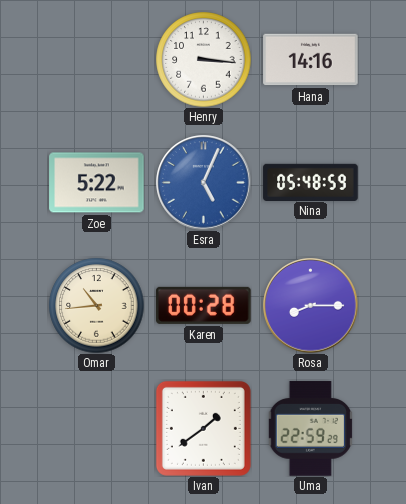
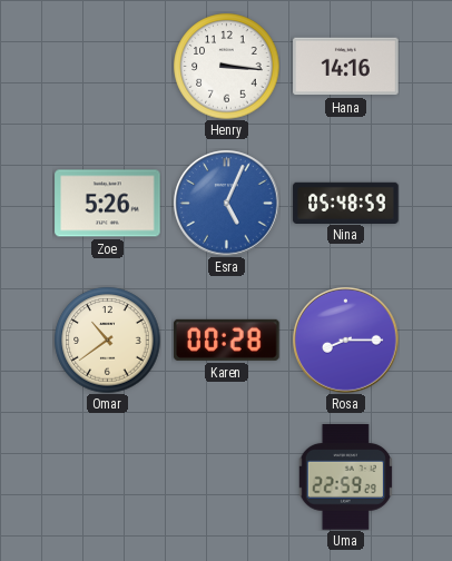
Zoe: 5:22 -> 5:26 (108, 204)
Omar: 10:44 -> 10:39 (107, 339)
Ivan: 1:39 -> none (203, 428)
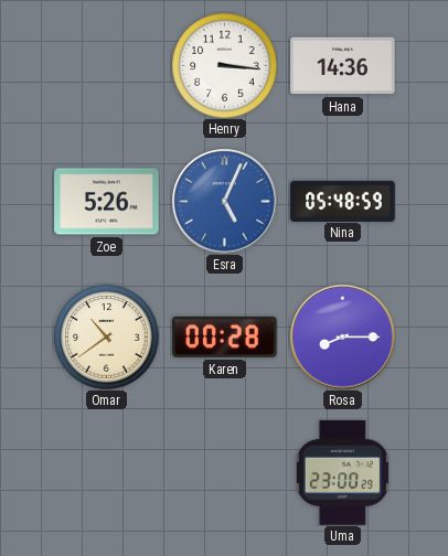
Hana: 14:16 -> 14:36 (343, 66)
Uma: 22:59 -> 23:00 (342, 473)
